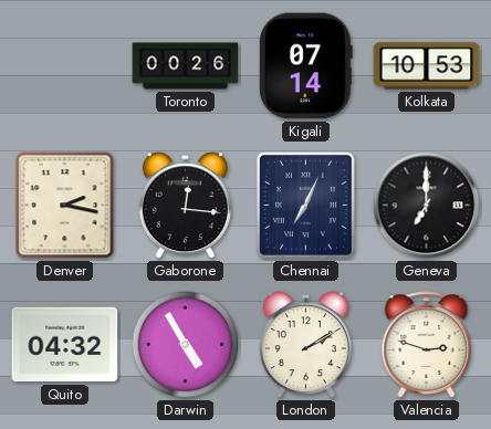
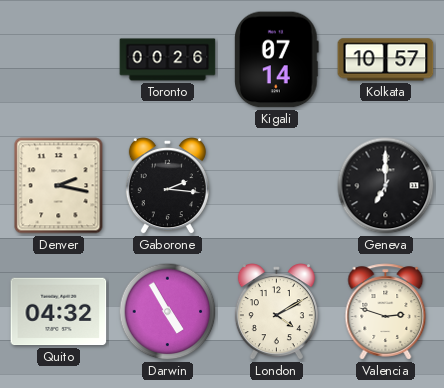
Kolkata: 10:53 -> 10:57 (386, 60)
Gaborone: 12:16 -> 2:16 (167, 186)
Chennai: 7:04 -> none (305, 205)
London: 2:10 -> 4:10 (276, 312)
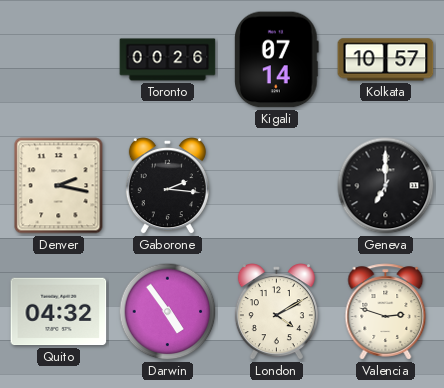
Darwin: 4:55 -> 4:54 (168, 312)
